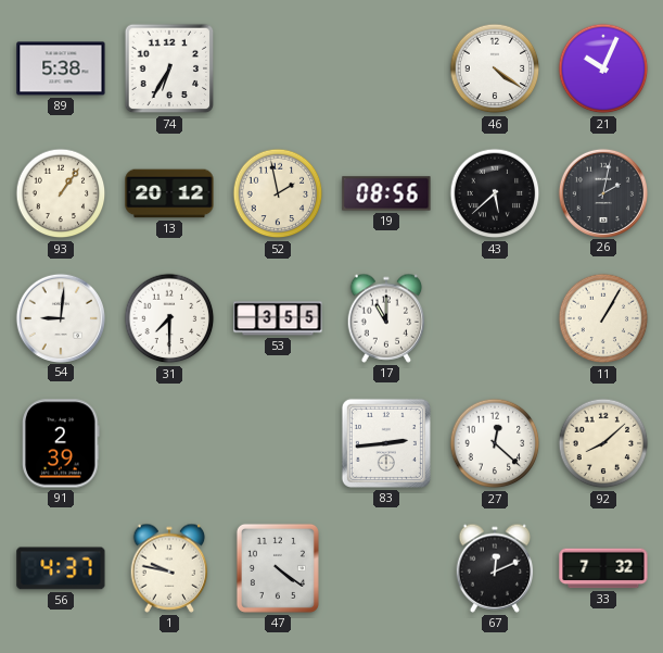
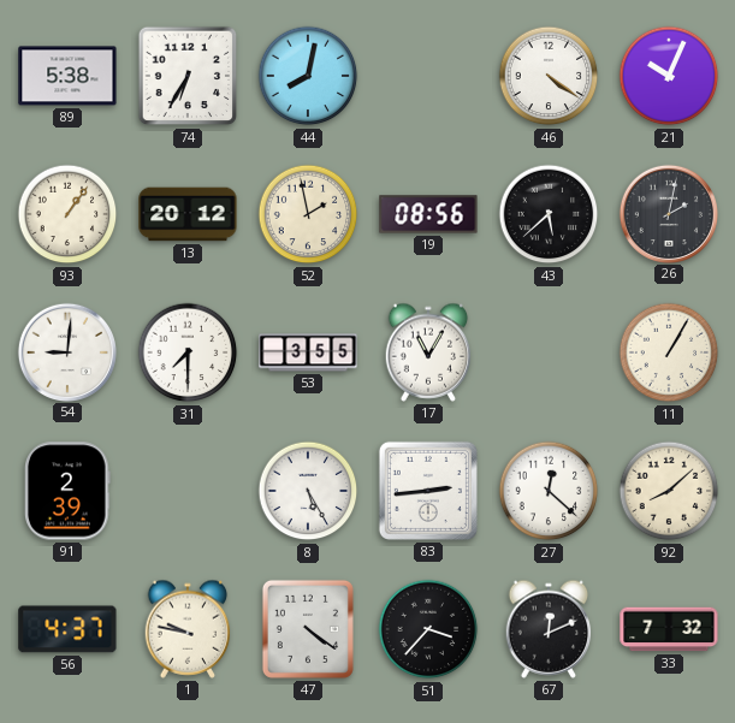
44: none -> 8:02 (308, 76)
17: 11:00 -> 11:05 (428, 352)
8: none -> 5:25 (308, 491)
51: none -> 3:37 (428, 629)
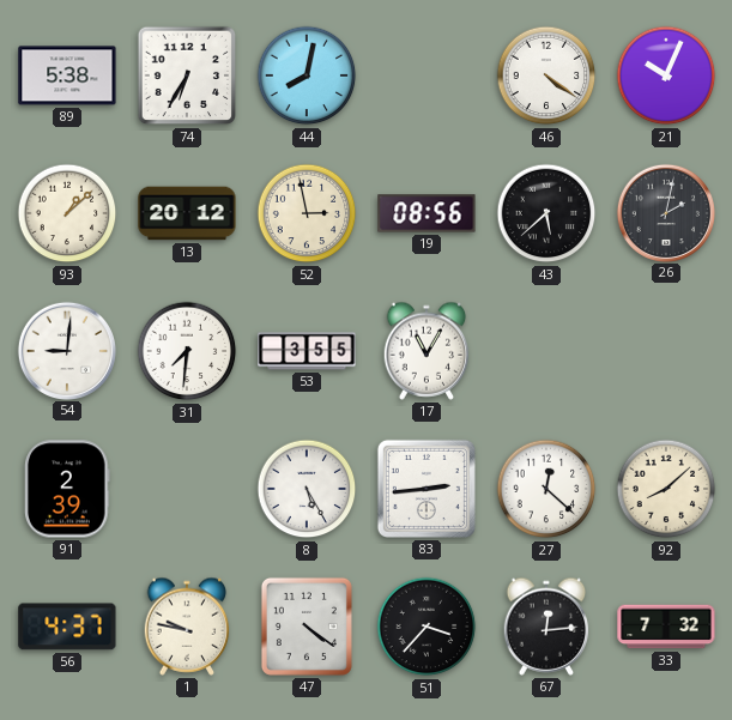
93: 1:06 -> 1:08 (67, 213)
52: 1:58 -> 2:58 (307, 213)
31: 7:30 -> 7:31 (187, 351)
11: 1:05 -> none (669, 352)
67: 12:11 -> 12:14 (546, 627)
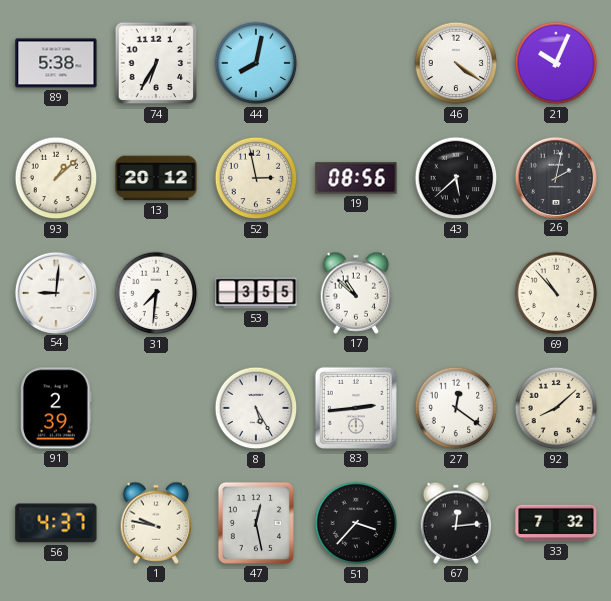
17: 11:05 -> 10:52 (356, 293)
69: none -> 10:53 (556, 293)
27: 12:22 -> 12:21 (456, 408)
47: 4:21 -> 12:28 (256, 523)
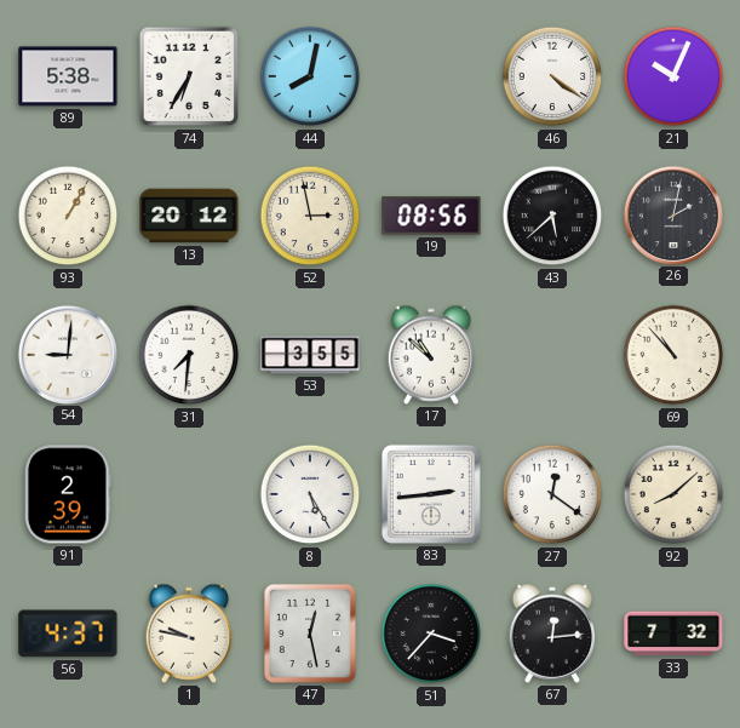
93: 1:08 -> 1:05 (68, 216)
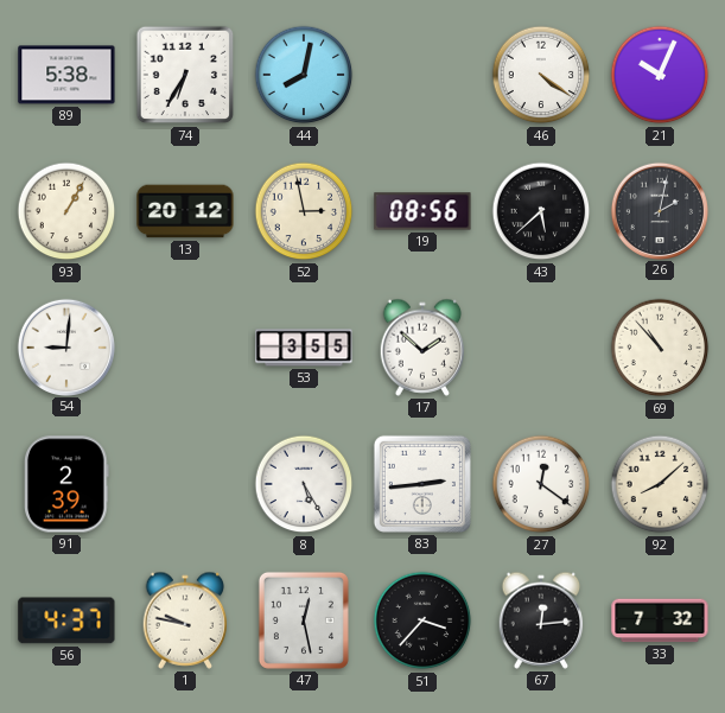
31: 7:31 -> none (189, 355)
17: 10:52 -> 1:52 (422, 348)
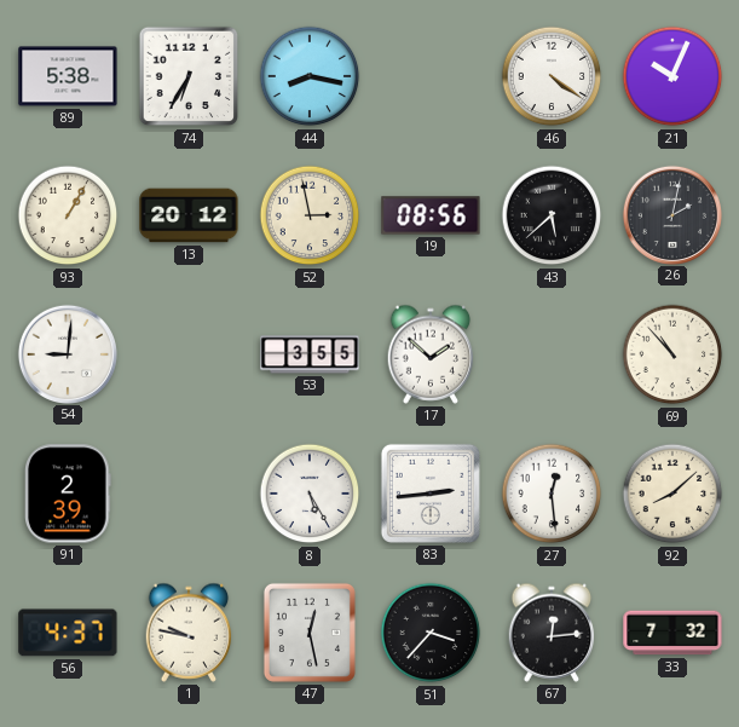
44: 8:02 -> 8:17 (310, 76)
27: 12:21 -> 12:29 (552, 494)
